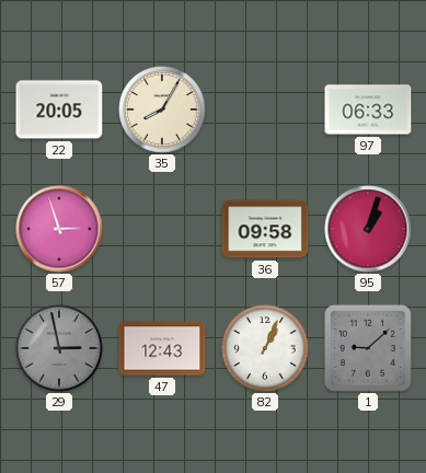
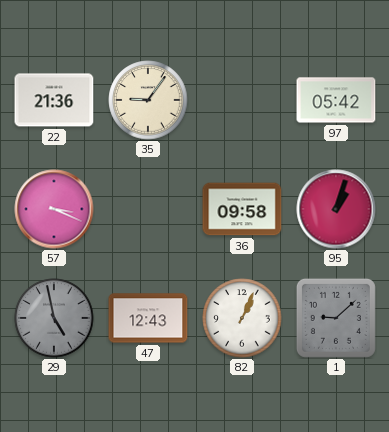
22: 20:05 -> 21:36 (54, 100)
35: 8:05 -> 9:06 (148, 100)
97: 06:33 -> 05:42 (336, 100)
57: 2:57 -> 3:19 (54, 209)
29: 2:58 -> 4:58 (54, 318)
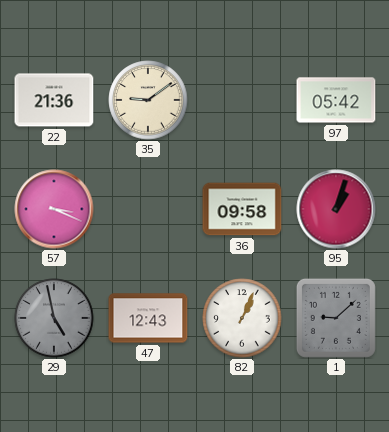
35: 9:06 -> 9:09 (148, 100)
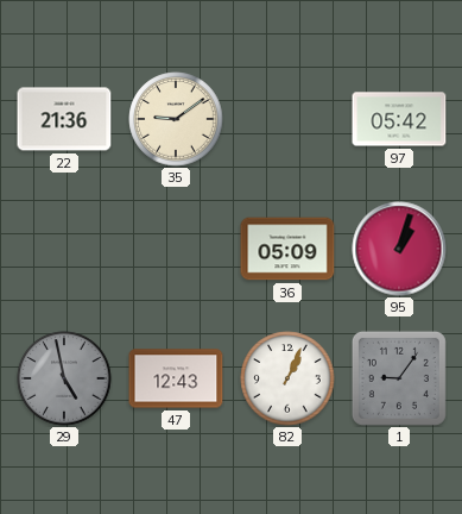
57: 3:19 -> none (54, 209)
36: 09:58 -> 05:09 (287, 249)
1: 9:08 -> 9:06 (399, 378)
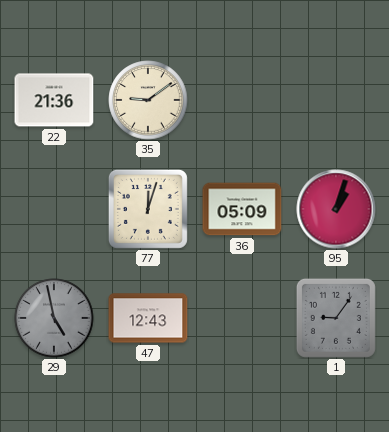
97: 05:42 -> none (399, 119)
77: none -> 12:03 (148, 209)
82: 1:04 -> none (287, 378)
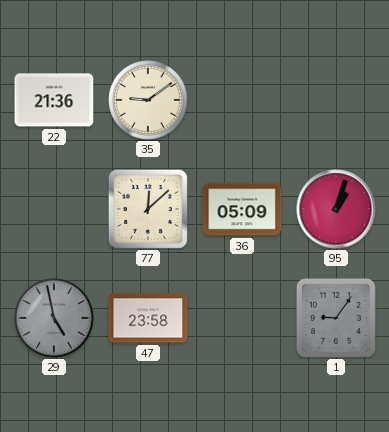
77: 12:03 -> 12:08 (148, 209)
47: 12:43 -> 23:58 (148, 318)
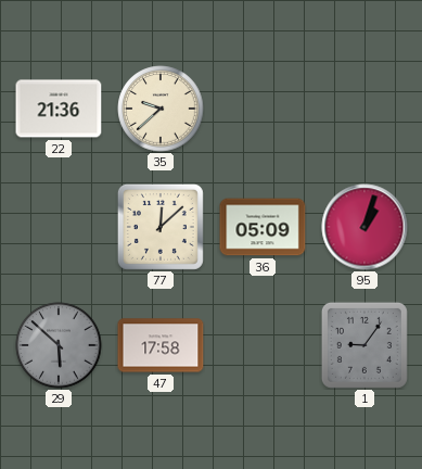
35: 9:09 -> 9:38 (161, 109)
29: 4:58 -> 5:52 (59, 345)
47: 23:58 -> 17:58 (161, 345)
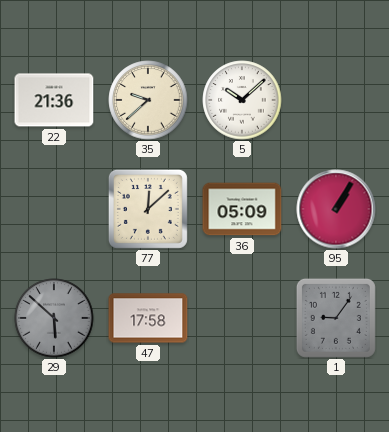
5: none -> 10:08 (242, 100)
95: 1:03 -> 1:05 (336, 209)
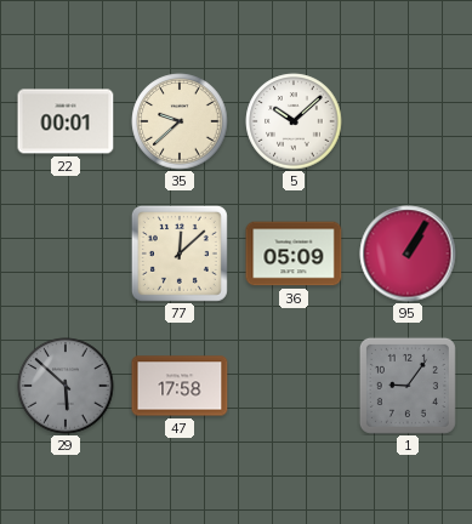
22: 21:36 -> 00:01 (66, 121)
